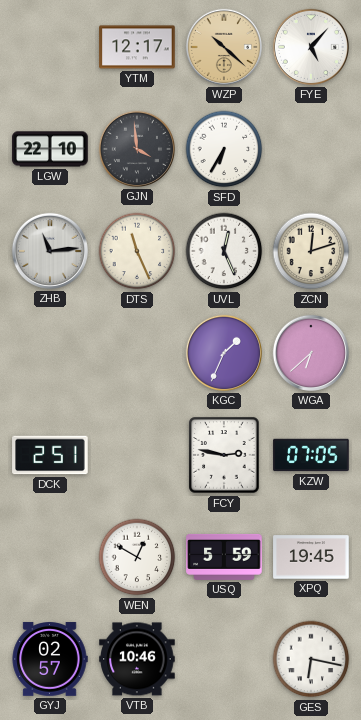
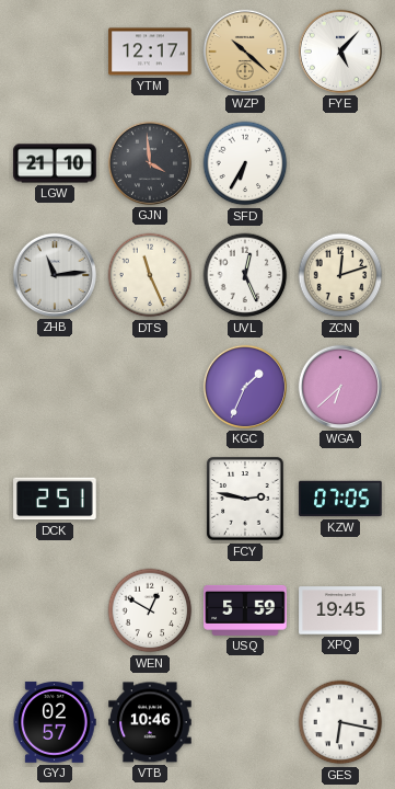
LGW: 22:10 -> 21:10 (55, 163)
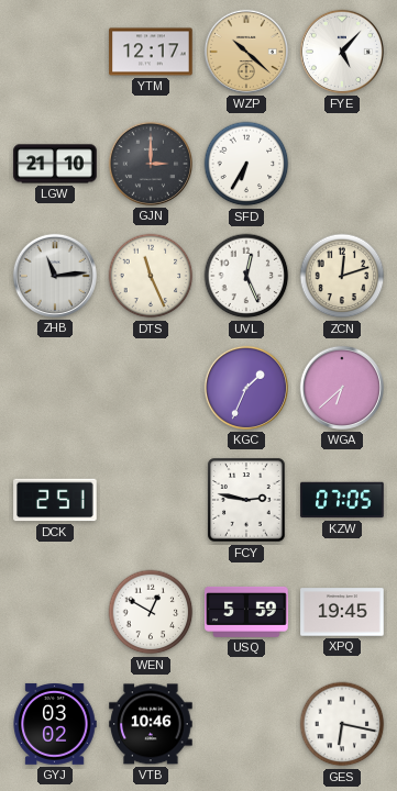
GJN: 3:59 -> 3:00 (151, 164)
GYJ: 02:57 -> 03:02 (55, 724)
